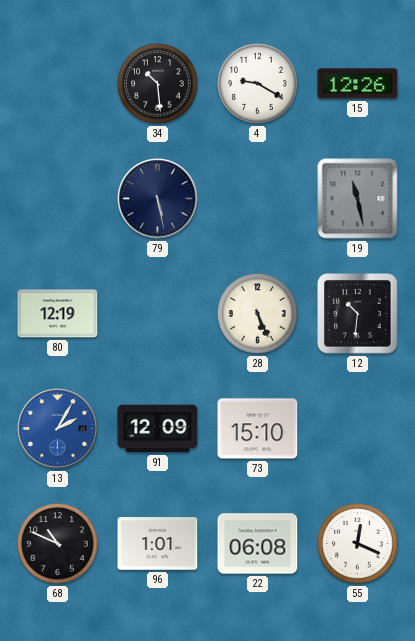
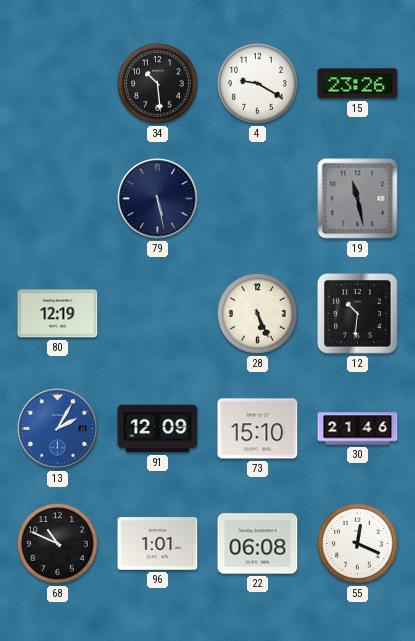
15: 12:26 -> 23:26 (358, 84)
30: none -> 21:46 (358, 429)
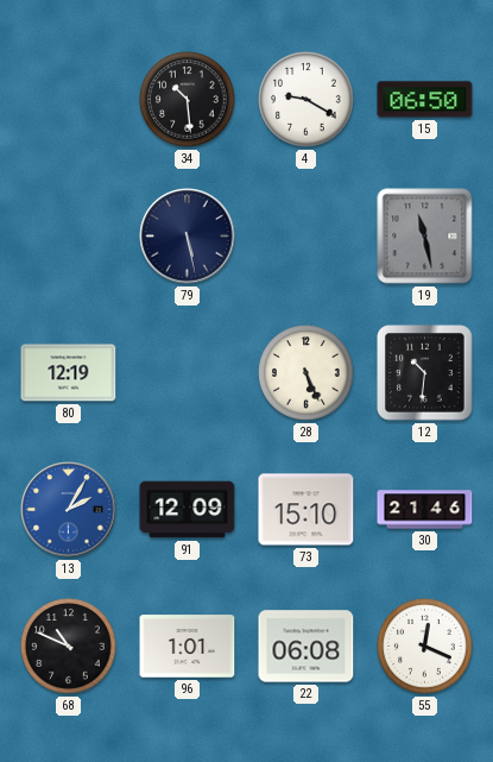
15: 23:26 -> 06:50 (425, 100)
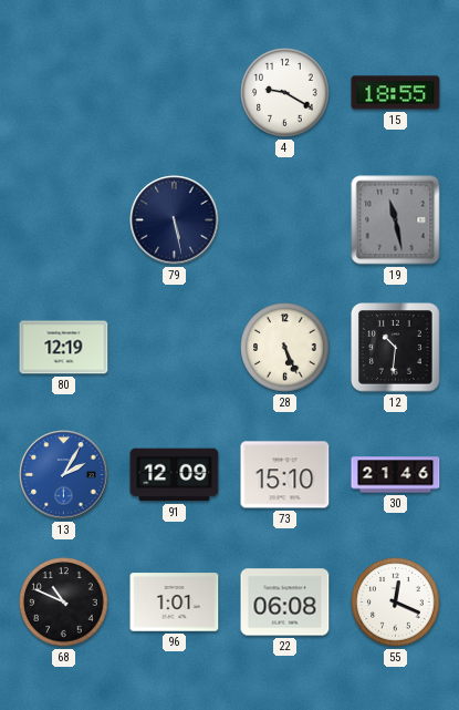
34: 10:29 -> none (188, 100)
15: 06:50 -> 18:55 (396, 93)
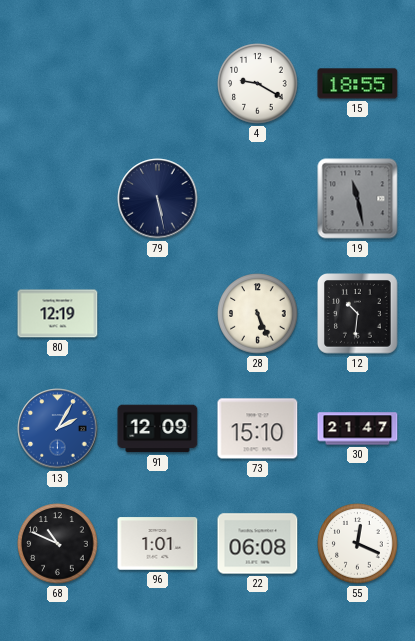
30: 21:46 -> 21:47 (358, 429)
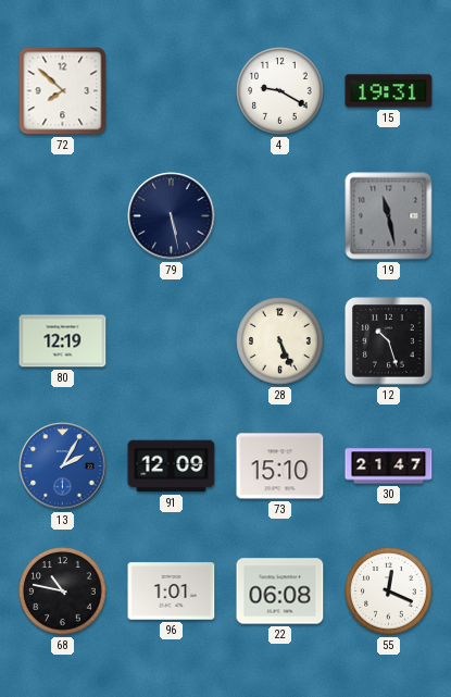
72: none -> 7:52 (63, 91)
15: 18:55 -> 19:31 (389, 91)
12: 10:31 -> 10:27 (389, 341)
68: 10:49 -> 10:47 (63, 592)
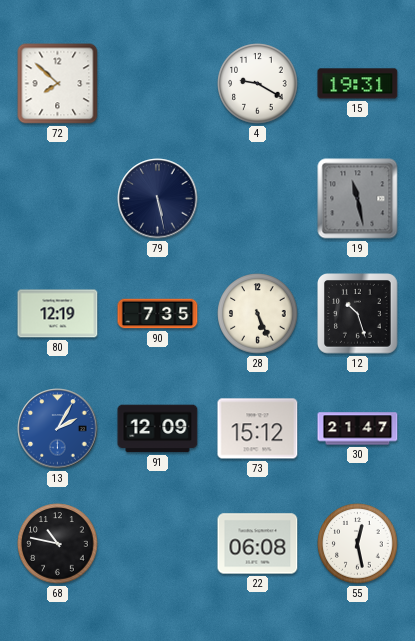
90: none -> 7:35 (158, 314)
73: 15:10 -> 15:12 (258, 429)
96: 1:01 -> none (172, 592)
55: 12:19 -> 12:28 (358, 544)
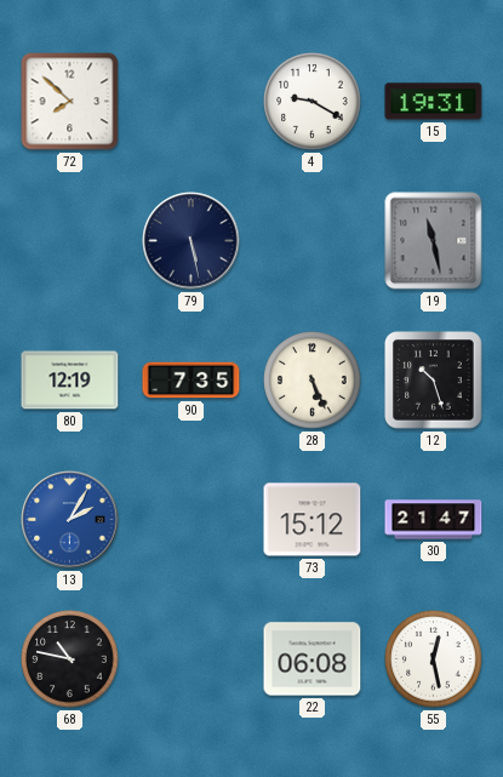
91: 12:09 -> none (158, 429)
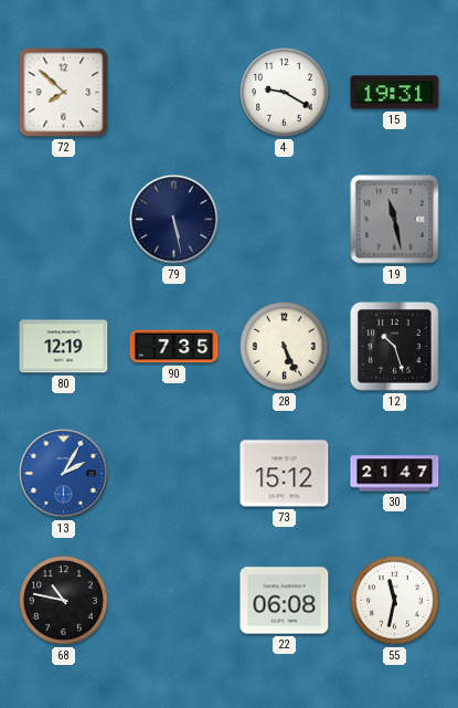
55: 12:28 -> 11:32 (395, 601)
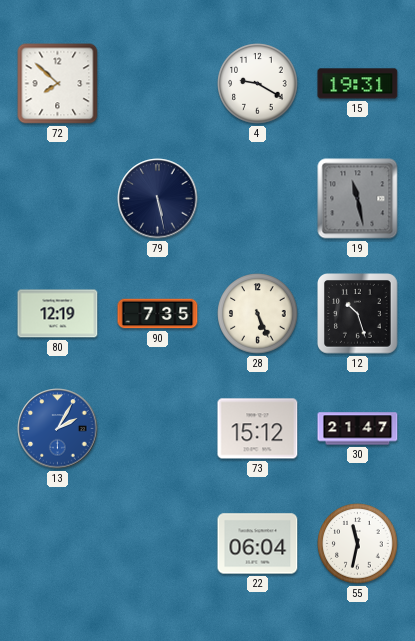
68: 10:47 -> none (64, 601)
22: 06:08 -> 06:04 (258, 544)
